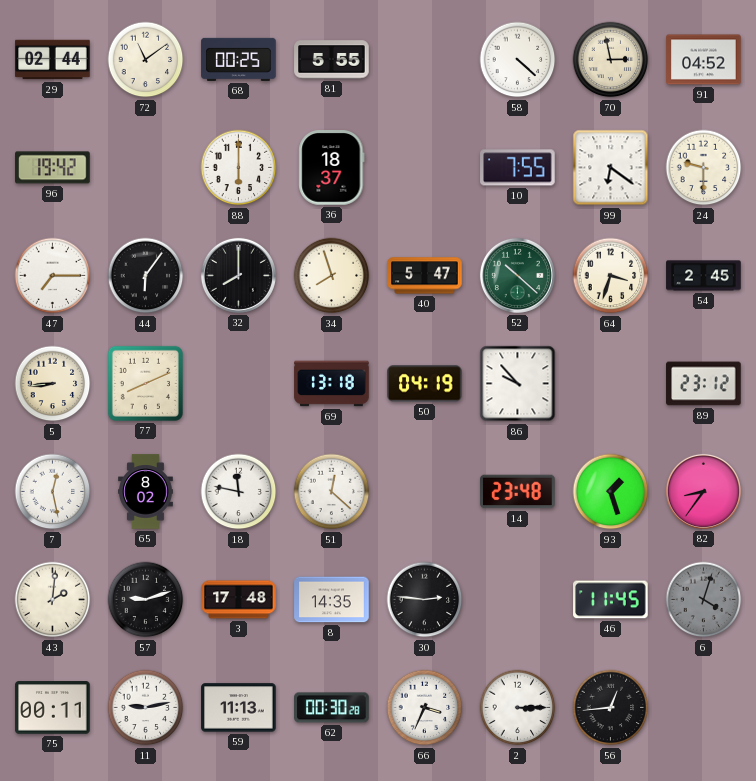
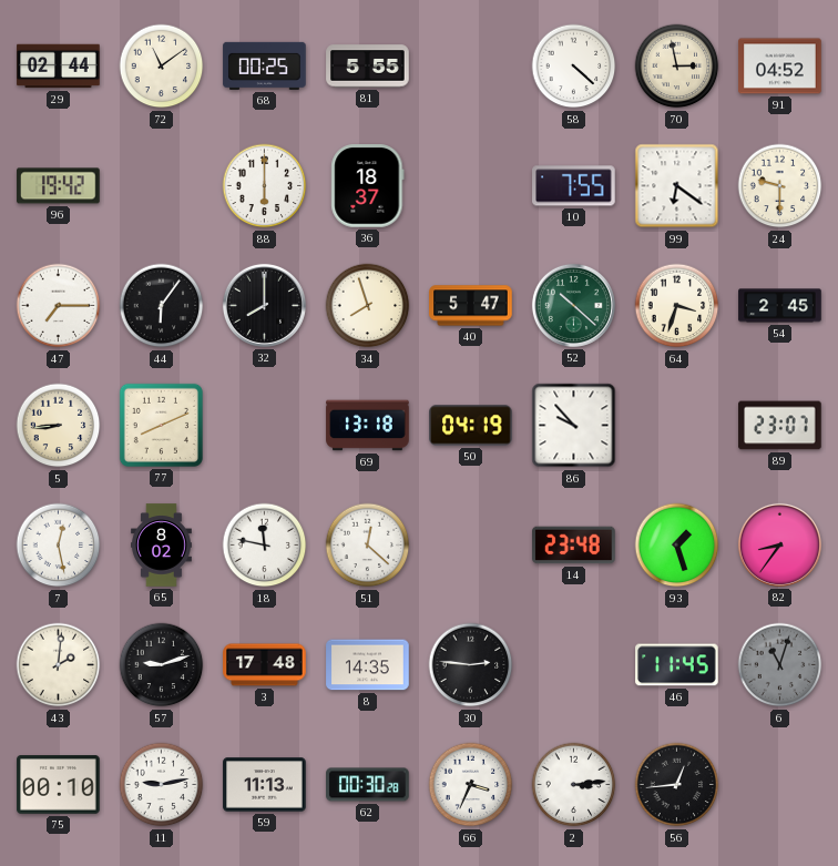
89: 23:12 -> 23:07 (780, 426)
6: 4:03 -> 11:03 (780, 665)
75: 00:11 -> 00:10 (59, 785)
2: 3:15 -> 3:14 (574, 785)
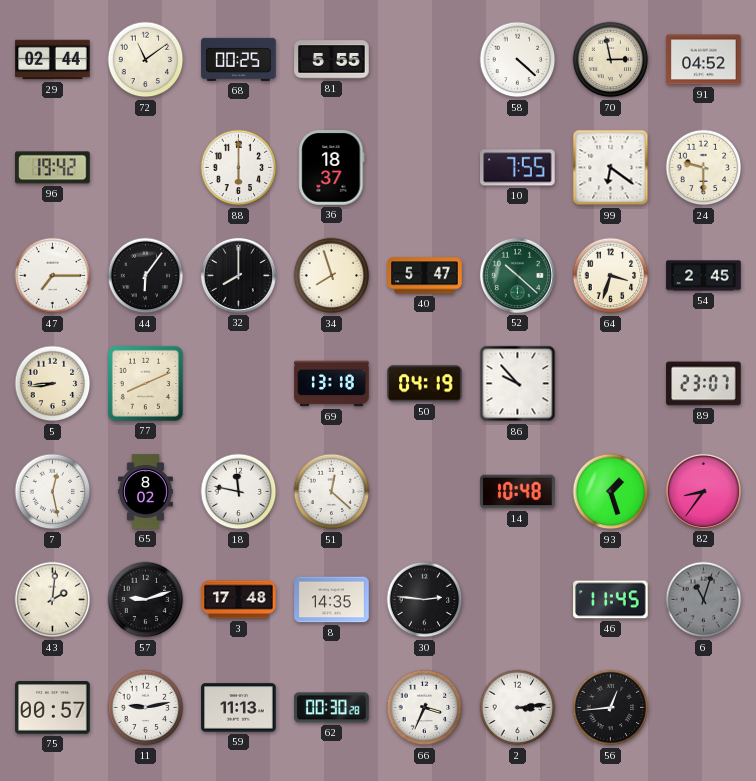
14: 23:48 -> 10:48 (518, 492)
75: 00:10 -> 00:57 (53, 708)
